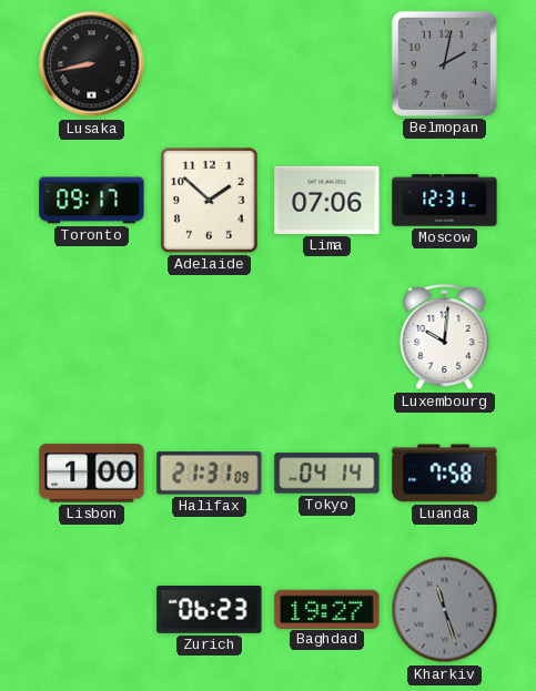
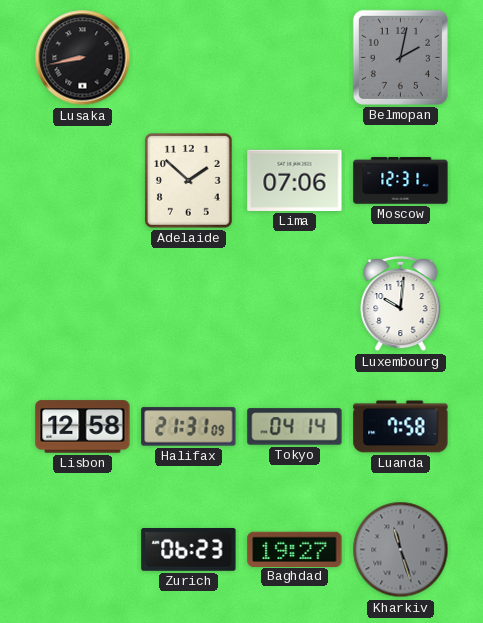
Toronto: 09:17 -> none (92, 201)
Lisbon: 1:00 -> 12:58 (83, 427)
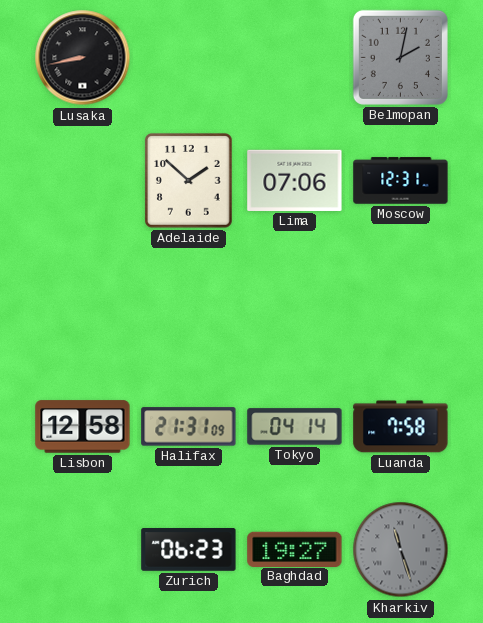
Luxembourg: 10:01 -> none (401, 304)
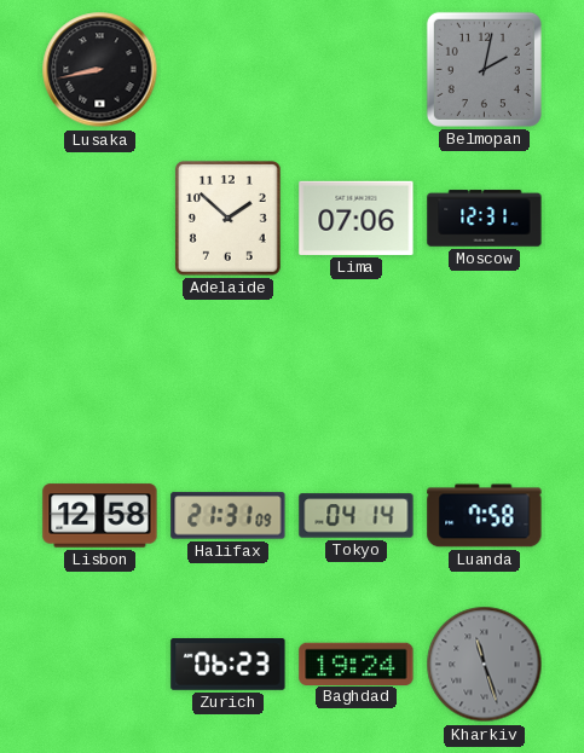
Baghdad: 19:27 -> 19:24 (357, 664)
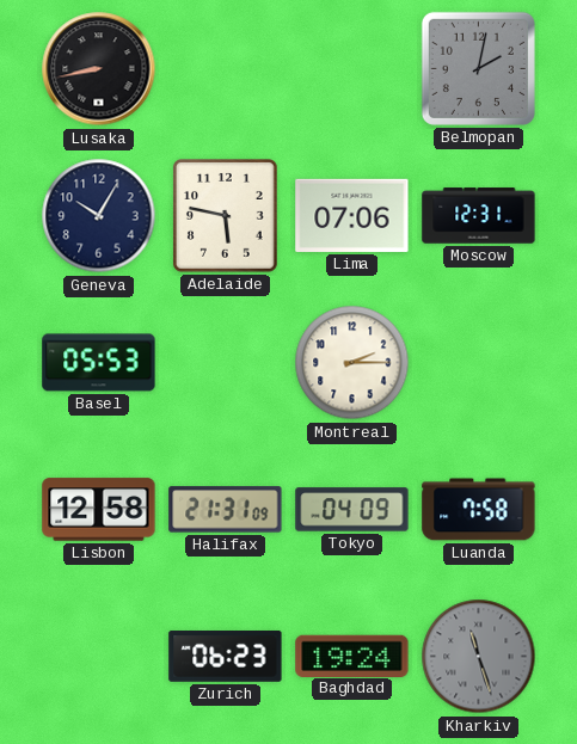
Geneva: none -> 10:05 (99, 216)
Adelaide: 1:52 -> 5:47 (226, 216)
Basel: none -> 05:53 (99, 363)
Montreal: none -> 2:15 (352, 363)
Tokyo: 04:14 -> 04:09 (352, 510)
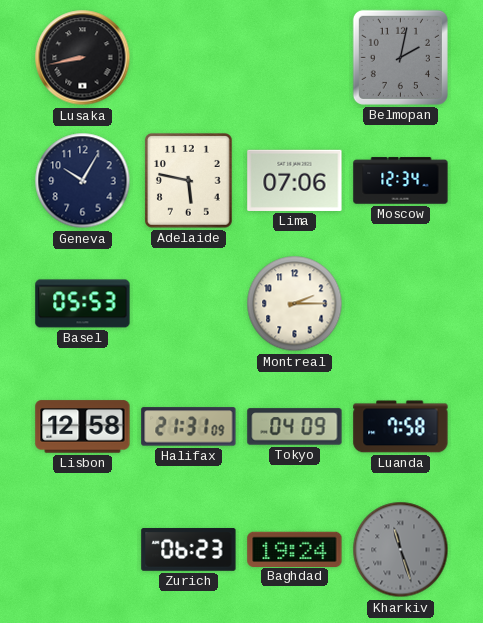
Moscow: 12:31 -> 12:34 (401, 181)
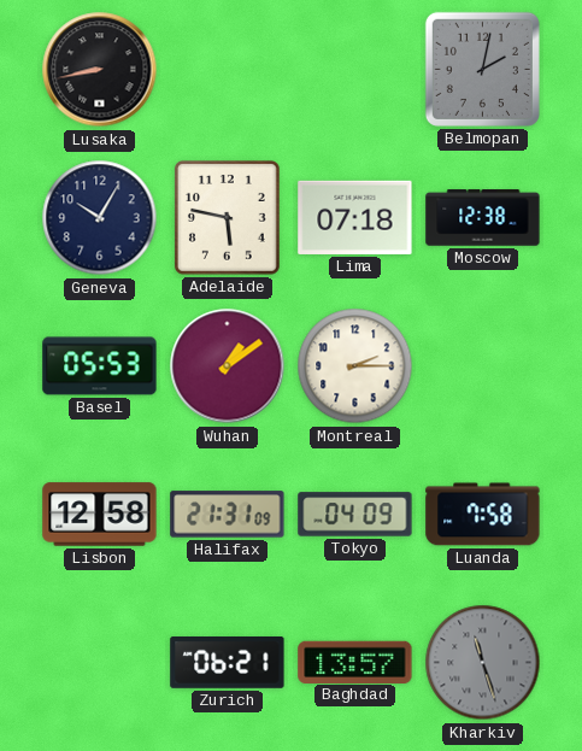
Lima: 07:06 -> 07:18 (355, 217)
Moscow: 12:34 -> 12:38 (483, 218)
Wuhan: none -> 1:09 (228, 366)
Zurich: 06:23 -> 06:21 (228, 663)
Baghdad: 19:24 -> 13:57 (355, 662)
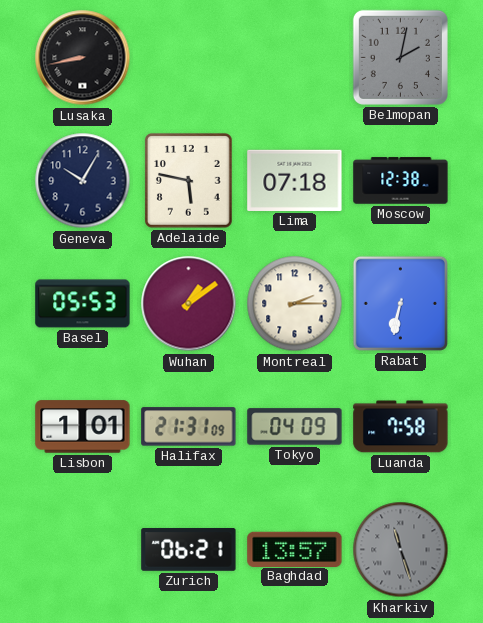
Rabat: none -> 6:32 (400, 303)
Lisbon: 12:58 -> 1:01 (83, 427)
